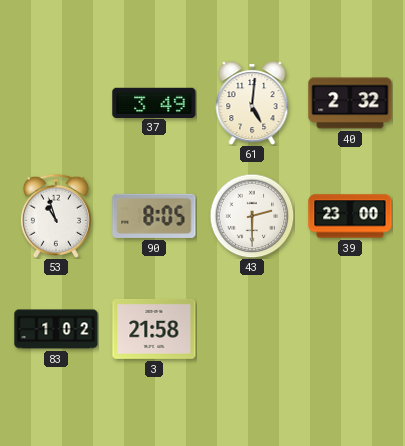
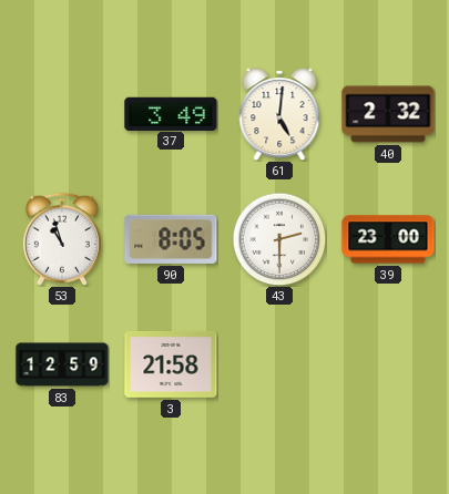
83: 1:02 -> 12:59 (62, 364)
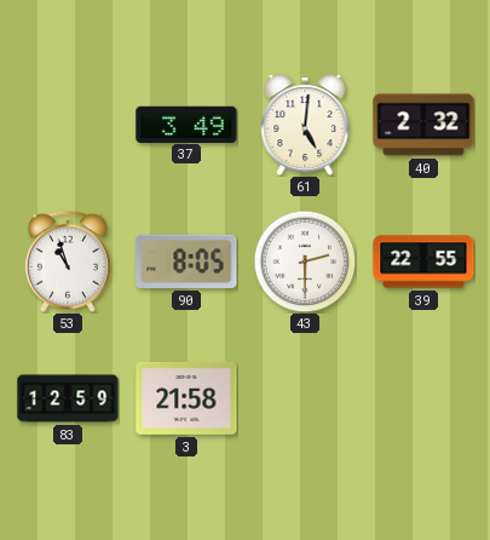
39: 23:00 -> 22:55 (423, 262)
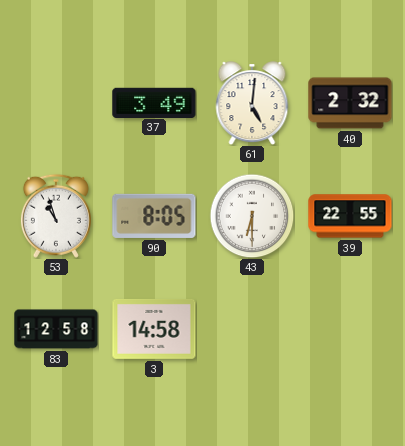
43: 2:30 -> 6:30 (252, 216)
83: 12:59 -> 12:58 (56, 329)
3: 21:58 -> 14:58 (154, 329)
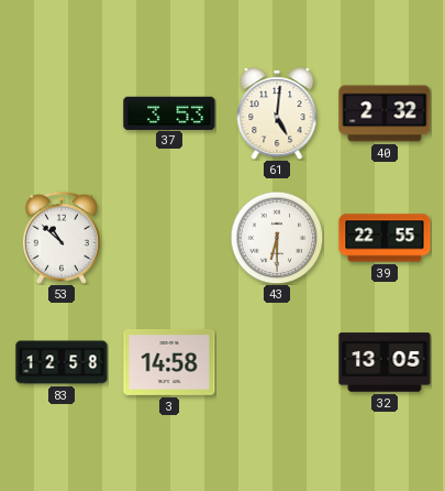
37: 3:49 -> 3:53 (169, 112)
53: 10:57 -> 10:52 (62, 238)
90: 8:05 -> none (154, 216)
32: none -> 13:05 (385, 362)
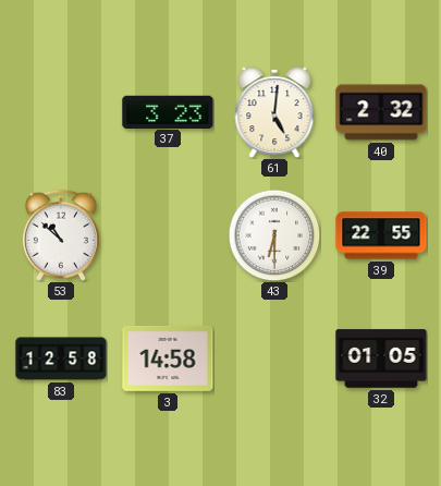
37: 3:53 -> 3:23 (168, 111)
32: 13:05 -> 01:05 (381, 359)
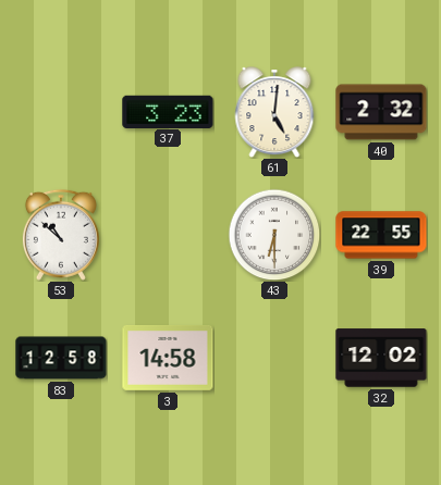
32: 01:05 -> 12:02 (381, 358)
